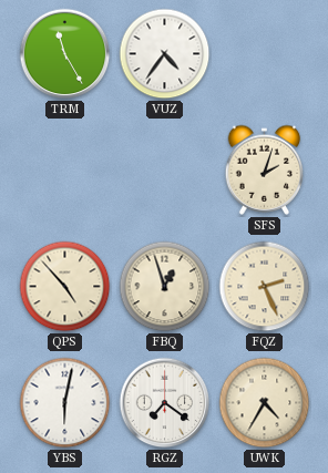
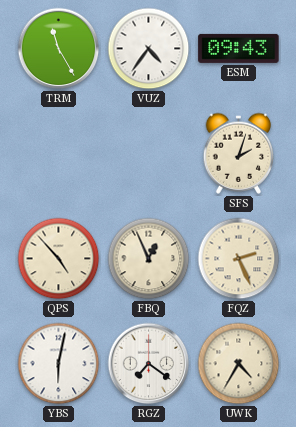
ESM: none -> 09:43 (239, 48)
FBQ: 12:57 -> 12:56 (149, 259)
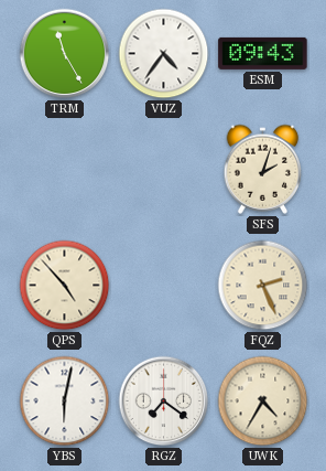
FBQ: 12:56 -> none (149, 259)
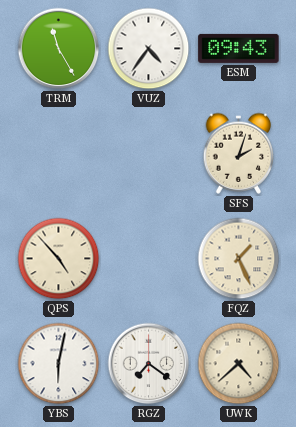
FQZ: 2:26 -> 1:26 (239, 259)
UWK: 4:35 -> 4:38 (239, 364)
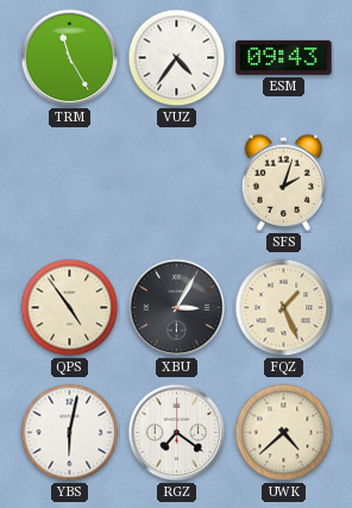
QPS: 4:53 -> 4:54 (70, 308)
XBU: none -> 3:05 (177, 308)
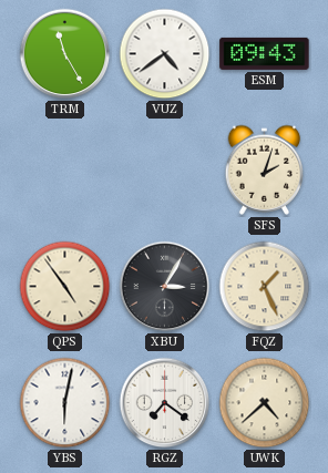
VUZ: 4:36 -> 4:39 (165, 54)
